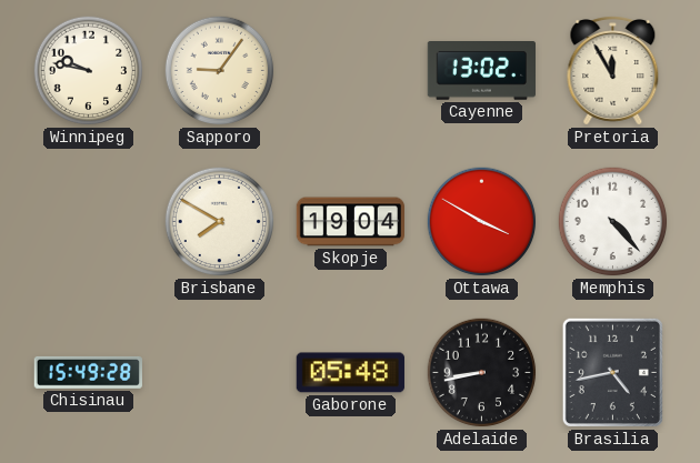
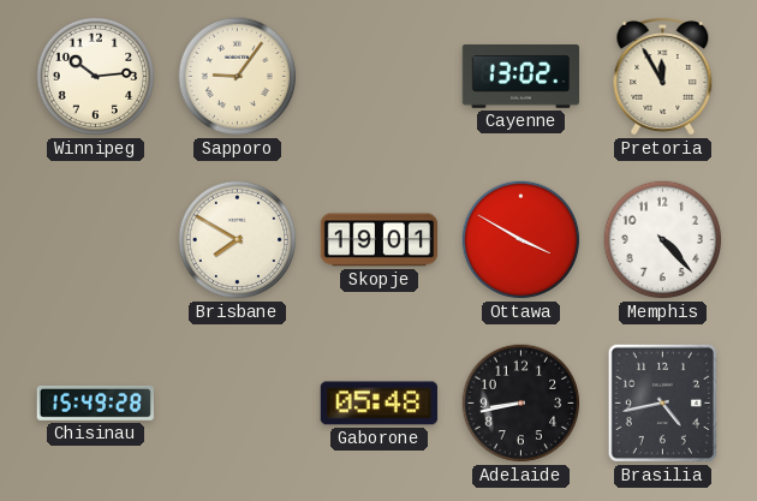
Winnipeg: 9:47 -> 10:14 (96, 77)
Skopje: 19:04 -> 19:01 (380, 240)
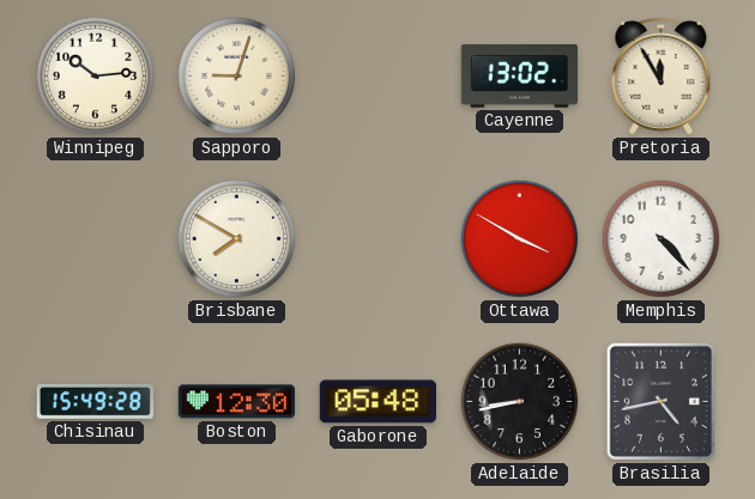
Sapporo: 9:06 -> 9:03 (237, 77)
Skopje: 19:01 -> none (380, 240)
Boston: none -> 12:30 (236, 402)
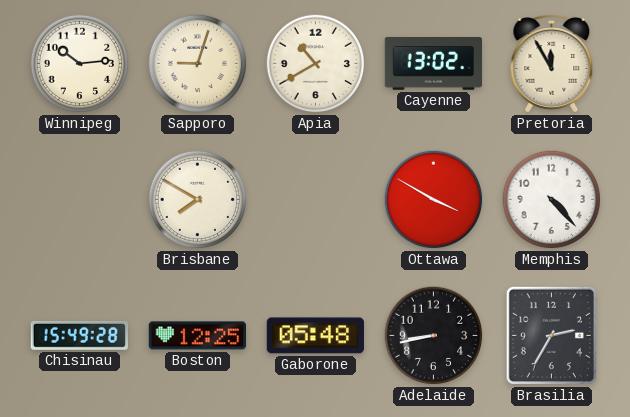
Apia: none -> 10:40 (316, 64)
Boston: 12:30 -> 12:25 (197, 336)
Brasilia: 4:43 -> 2:35 (551, 335)
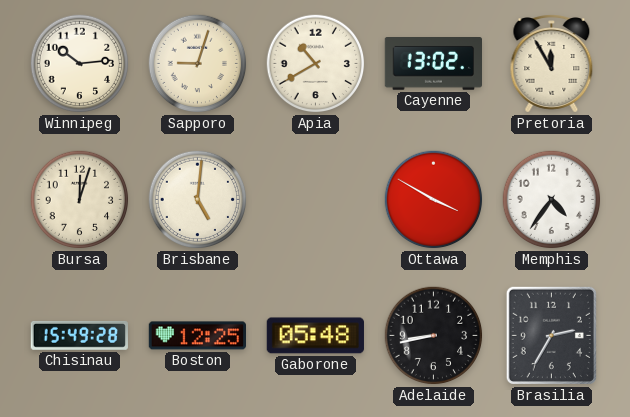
Bursa: none -> 12:03 (80, 200)
Brisbane: 7:50 -> 5:01 (198, 200)
Memphis: 4:23 -> 4:36 (552, 200)
